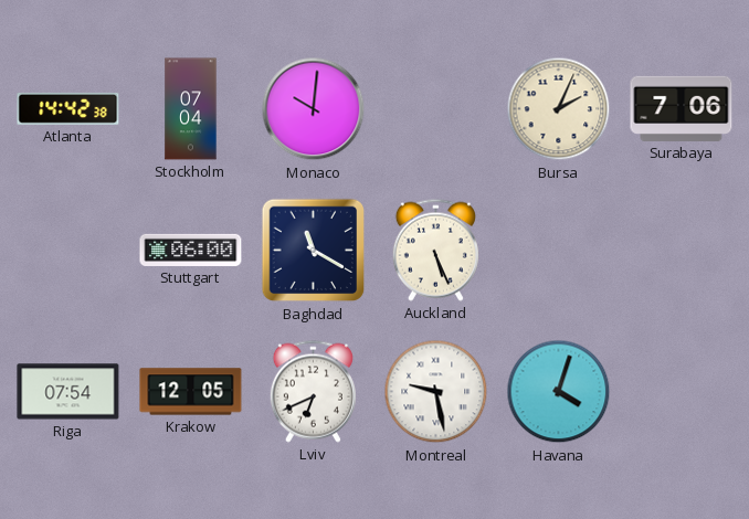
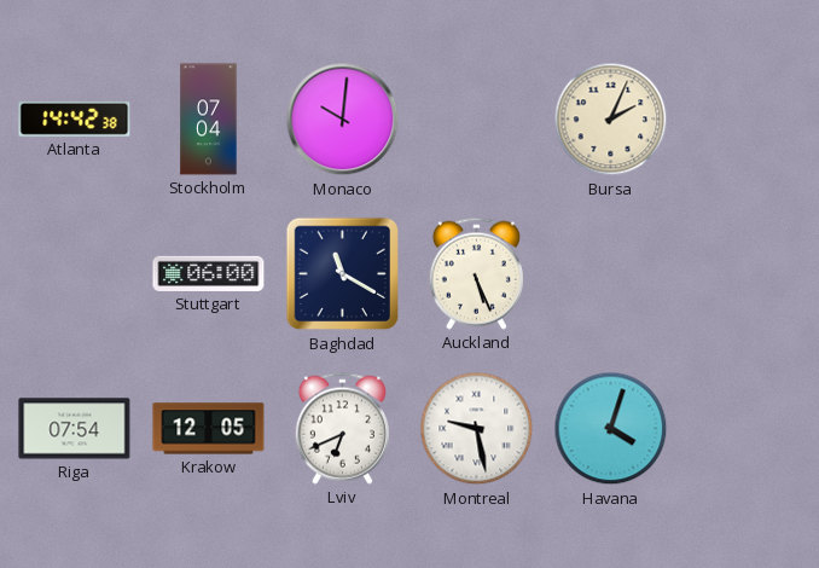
Surabaya: 7:06 -> none (682, 108)
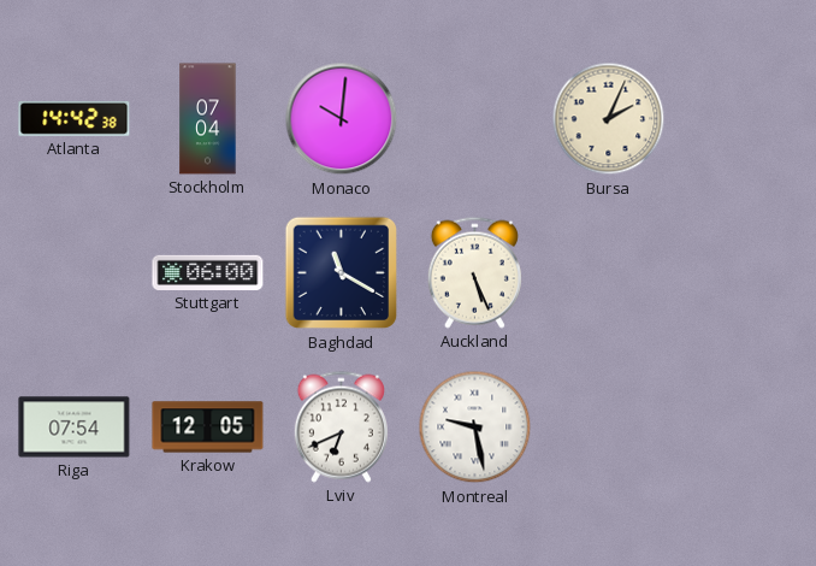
Havana: 4:03 -> none (611, 429)
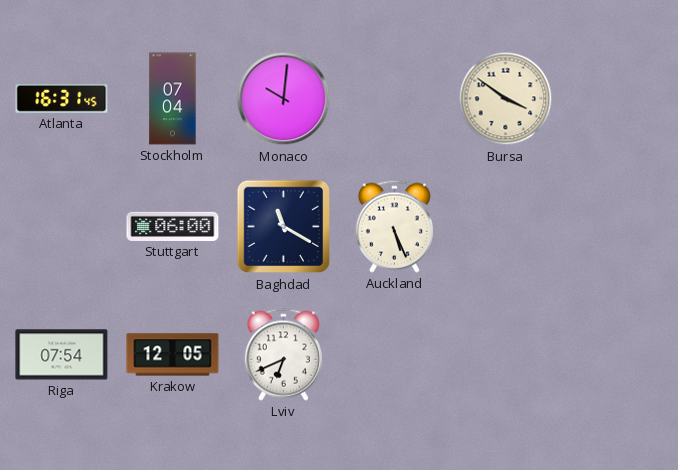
Atlanta: 14:42 -> 16:31 (62, 98)
Bursa: 2:04 -> 3:51 (506, 99)
Montreal: 9:28 -> none (475, 428)
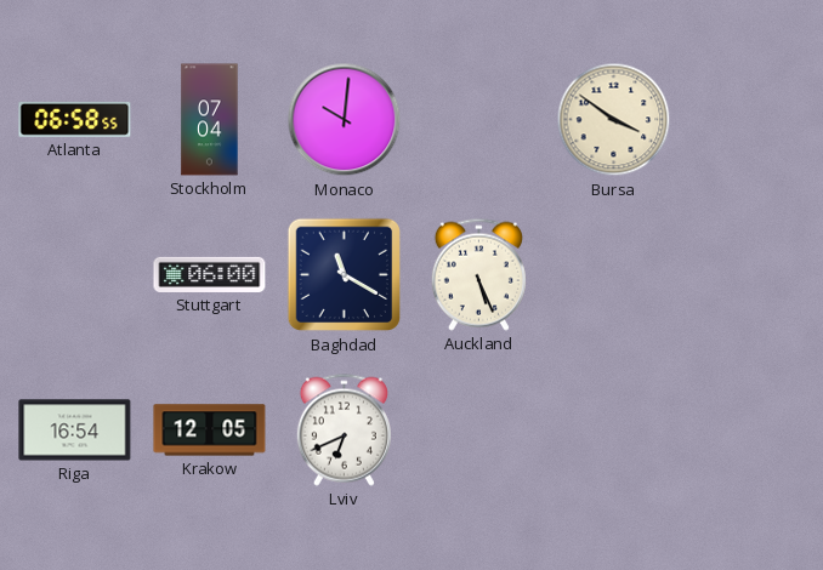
Atlanta: 16:31 -> 06:58 (75, 119)
Riga: 07:54 -> 16:54 (75, 431)
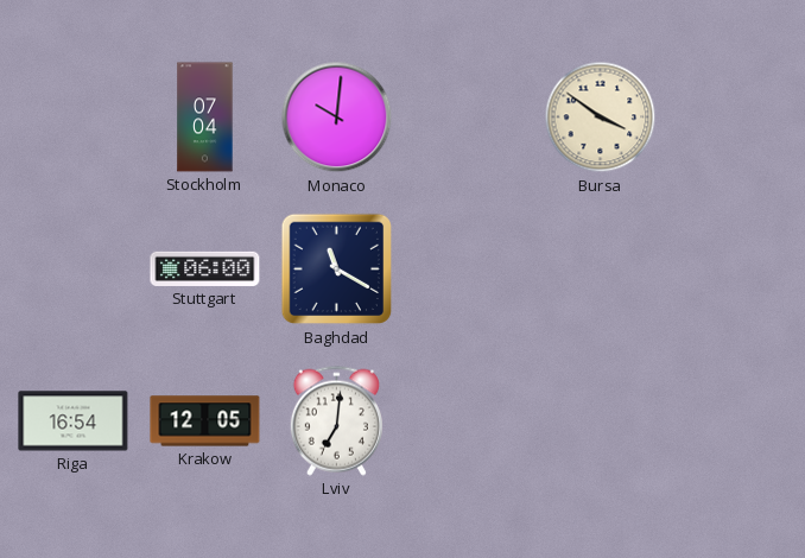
Atlanta: 06:58 -> none (75, 119)
Auckland: 5:26 -> none (478, 274)
Lviv: 6:41 -> 7:01 (336, 420)
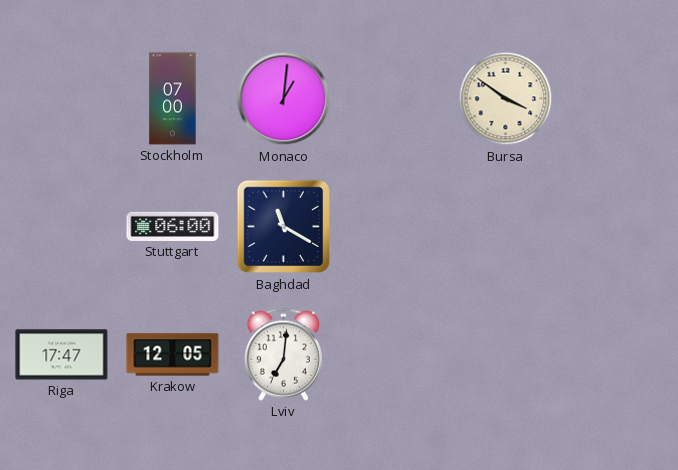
Stockholm: 07:04 -> 07:00 (173, 99)
Monaco: 10:01 -> 1:01 (284, 99)
Riga: 16:54 -> 17:47 (62, 355)
